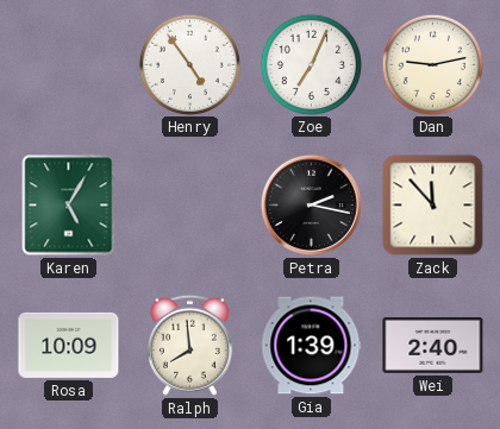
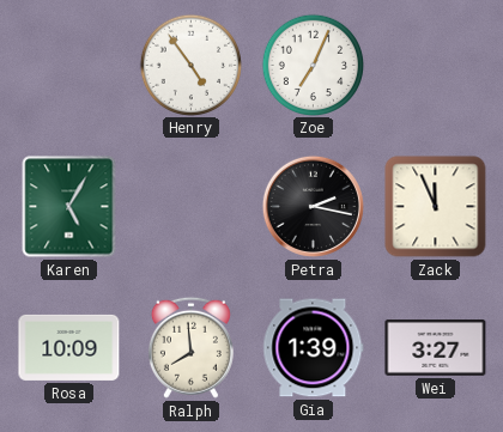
Dan: 9:13 -> none (432, 64)
Zack: 11:53 -> 11:56 (436, 207)
Wei: 2:40 -> 3:27 (436, 348)
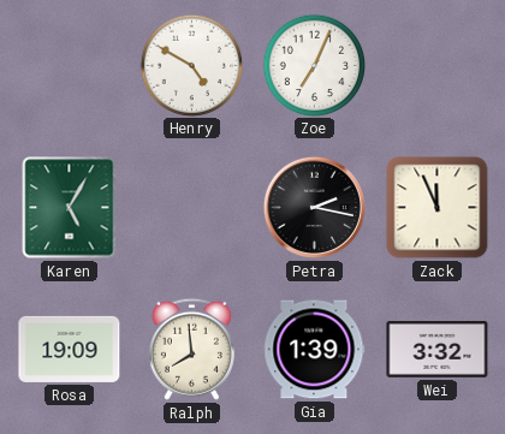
Henry: 4:54 -> 4:50 (191, 65)
Rosa: 10:09 -> 19:09 (70, 349)
Wei: 3:27 -> 3:32 (438, 350)
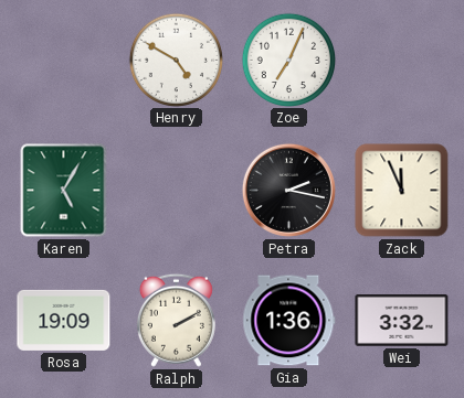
Ralph: 7:59 -> 2:10 (176, 320)
Gia: 1:39 -> 1:36 (289, 321)
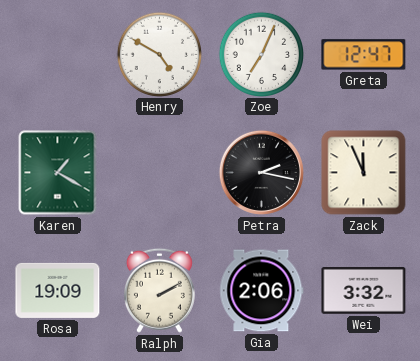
Greta: none -> 12:47 (364, 55)
Karen: 5:05 -> 1:20 (58, 173)
Gia: 1:36 -> 2:06 (262, 291)
